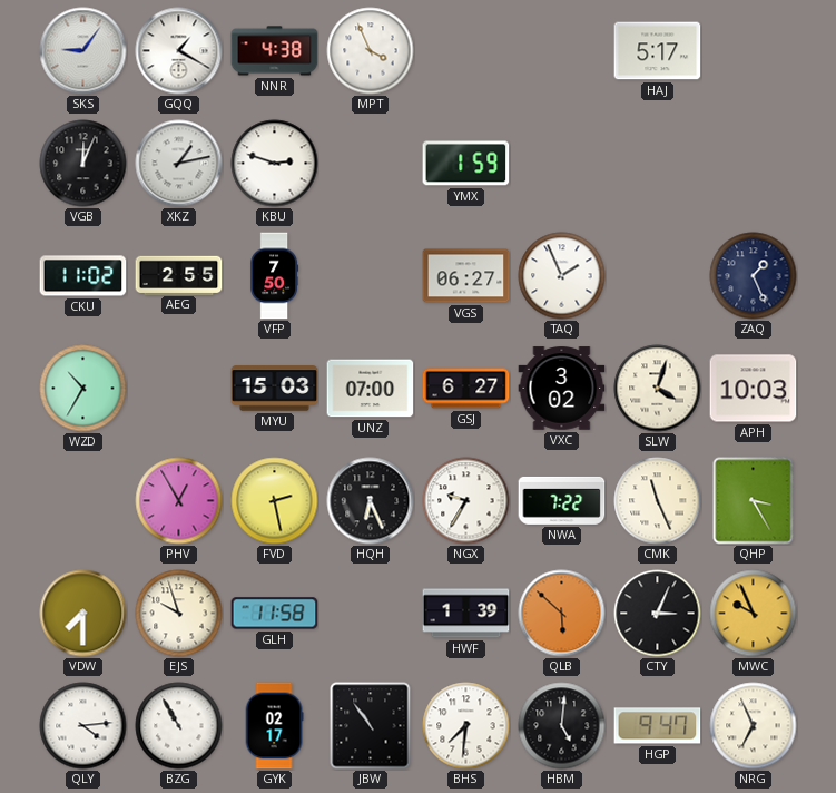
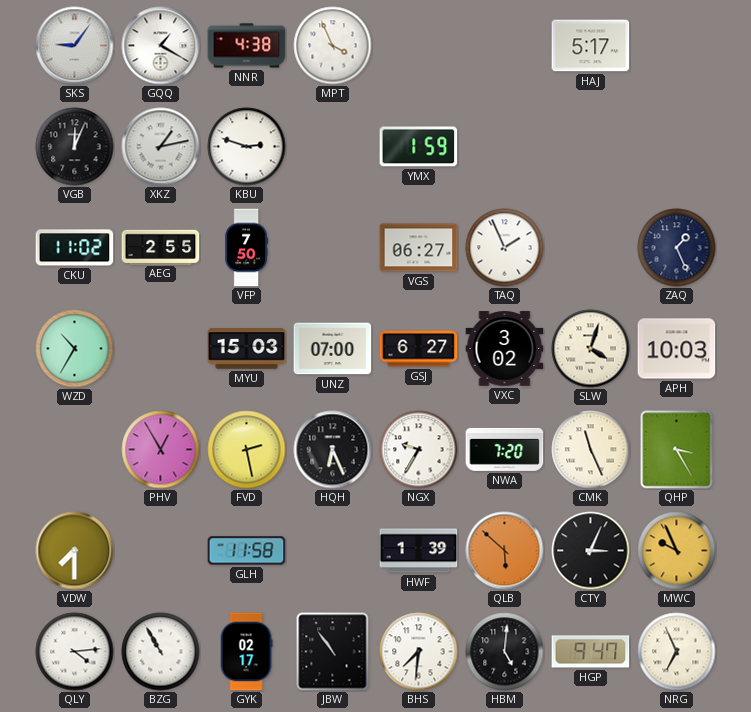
NWA: 7:22 -> 7:20 (505, 449)
EJS: 9:57 -> none (179, 614)
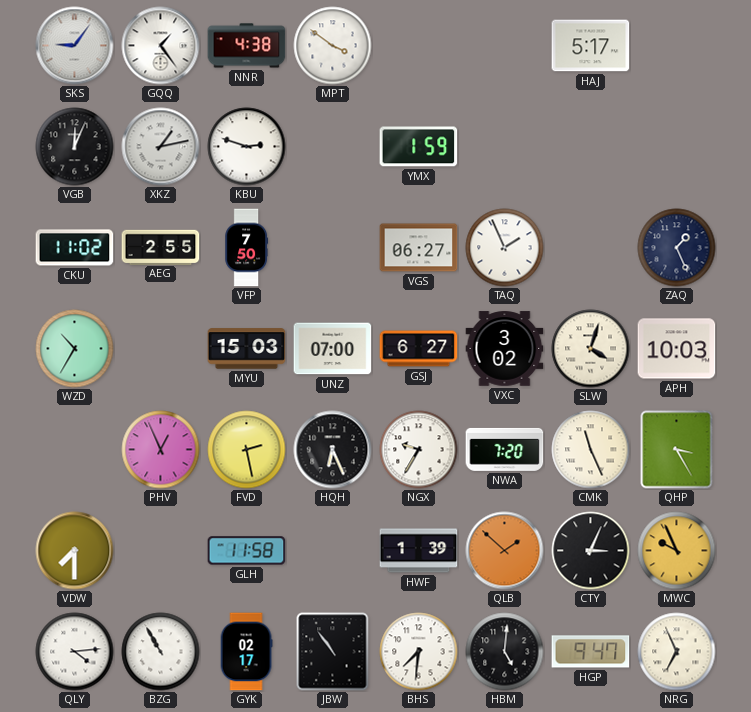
GQQ: 1:20 -> 1:24 (161, 46)
MPT: 3:56 -> 3:51 (333, 46)
PHV: 12:55 -> 12:56 (161, 450)
QLB: 5:52 -> 1:52 (505, 551)
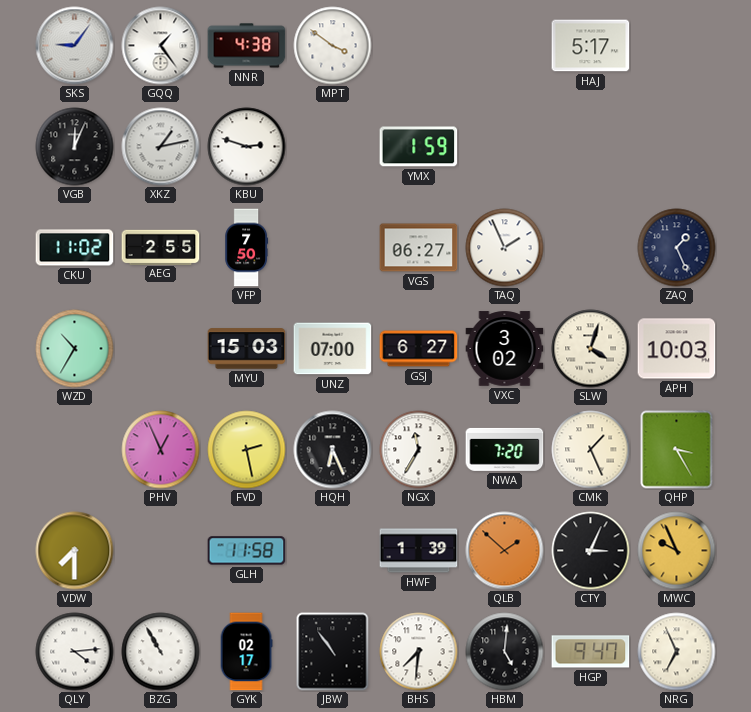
NGX: 9:35 -> 11:35 (419, 450)
CMK: 11:26 -> 1:26 (591, 450)
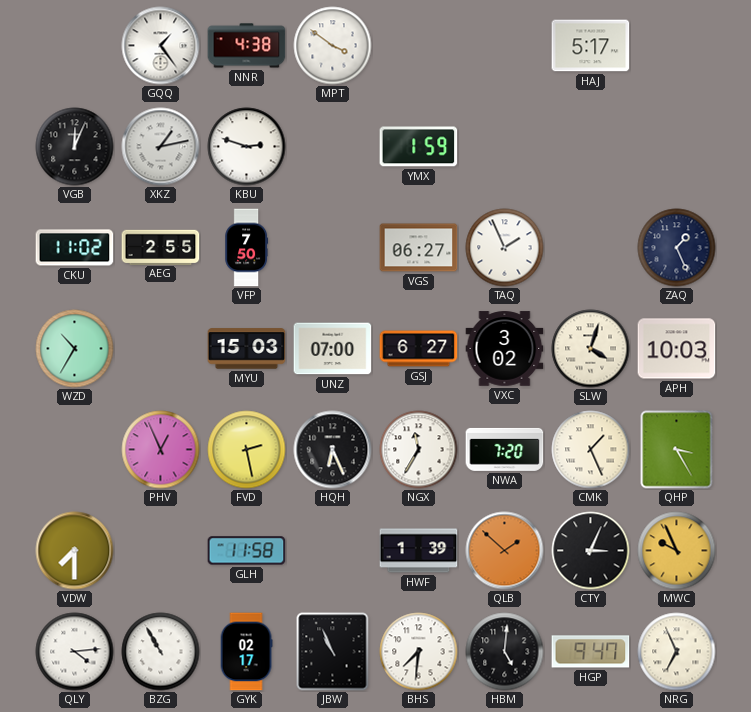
SKS: 9:06 -> none (75, 46)
JBW: 10:54 -> 10:56 (333, 652)
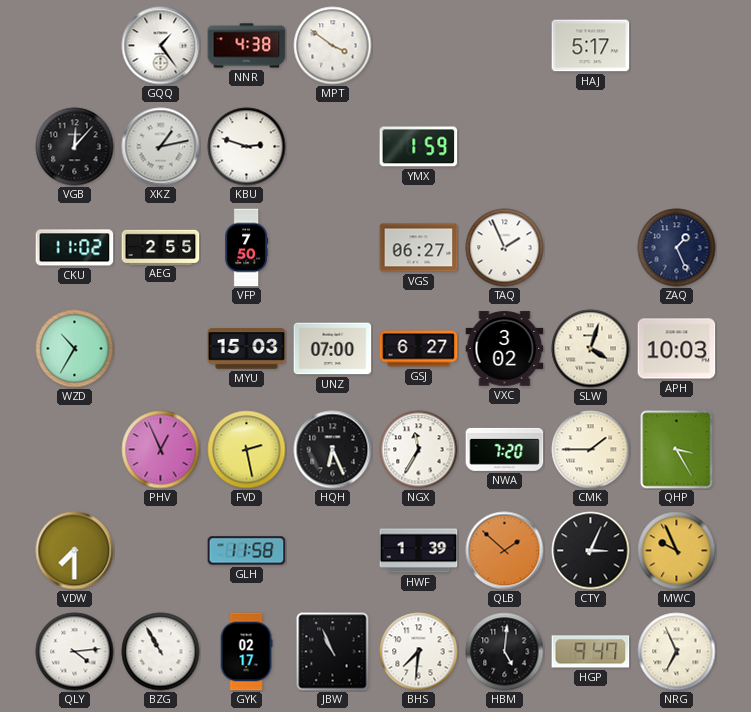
VGB: 12:04 -> 12:07 (75, 147)
CMK: 1:26 -> 1:45 (591, 450)
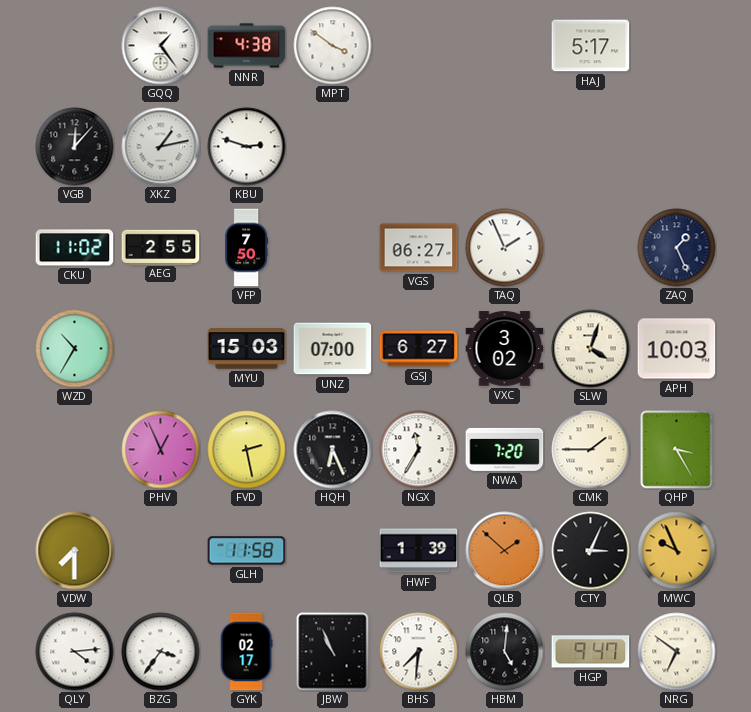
YMX: 1:59 -> none (419, 147)
BZG: 10:55 -> 3:36 (161, 652)
NRG: 6:56 -> 6:51 (677, 652)
